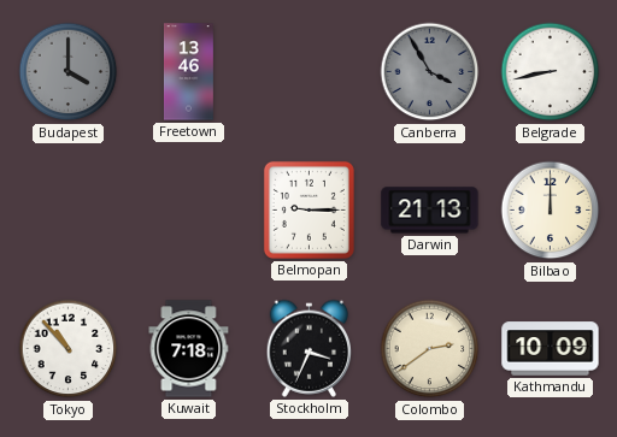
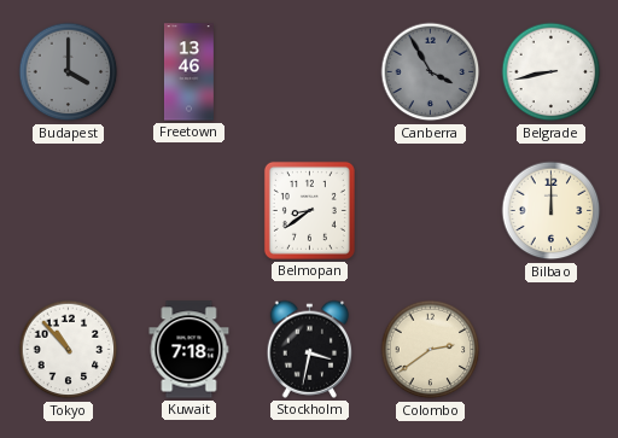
Belmopan: 9:15 -> 8:39 (309, 210)
Darwin: 21:13 -> none (430, 211)
Stockholm: 3:34 -> 3:32 (310, 349)
Kathmandu: 10:09 -> none (551, 349)
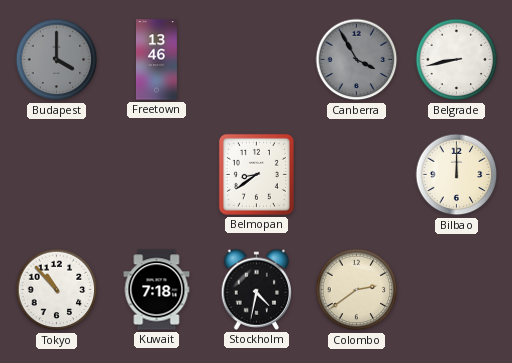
Stockholm: 3:32 -> 4:32 (257, 289)
